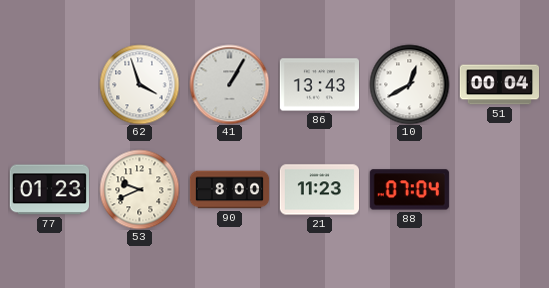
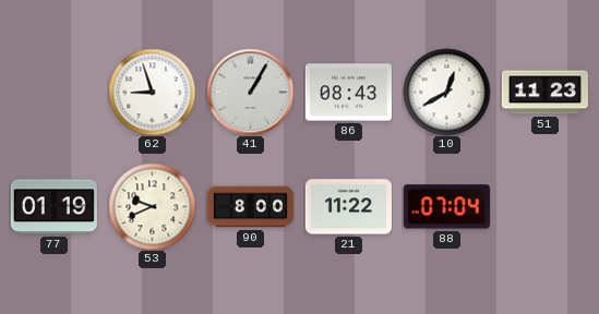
62: 3:57 -> 8:57 (152, 92)
86: 13:43 -> 08:43 (348, 93)
51: 00:04 -> 11:23 (544, 93)
77: 01:23 -> 01:19 (53, 207)
21: 11:23 -> 11:22 (348, 207)
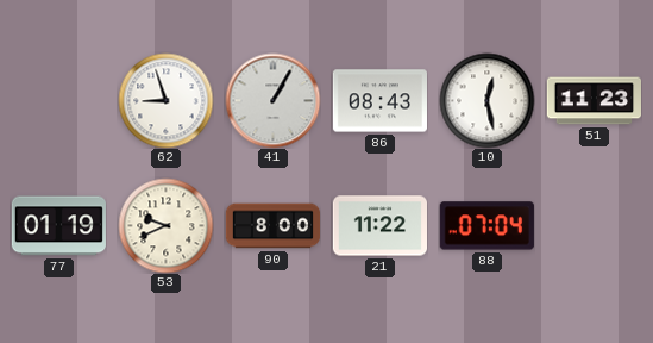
10: 12:40 -> 12:28 (486, 100)
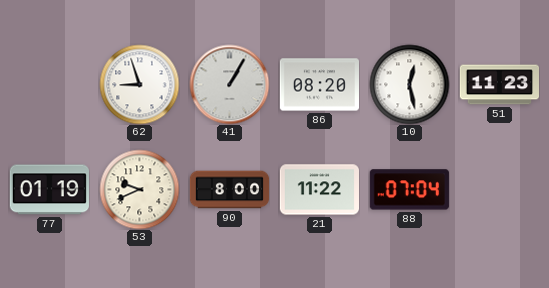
86: 08:43 -> 08:20 (319, 85)
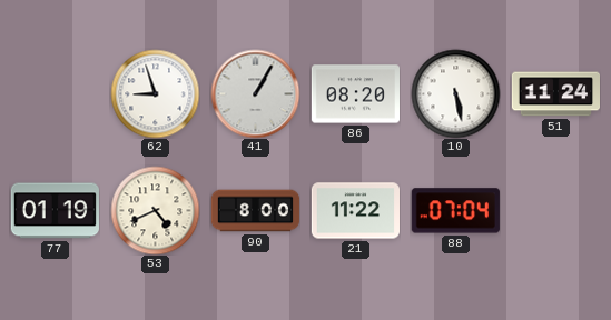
10: 12:28 -> 5:28 (455, 93)
51: 11:23 -> 11:24 (555, 94)
53: 9:41 -> 4:41 (155, 210)
